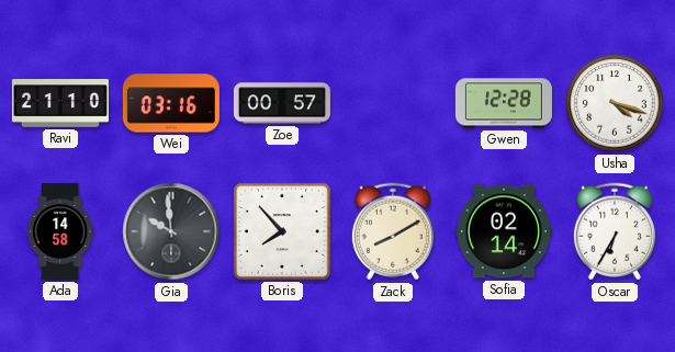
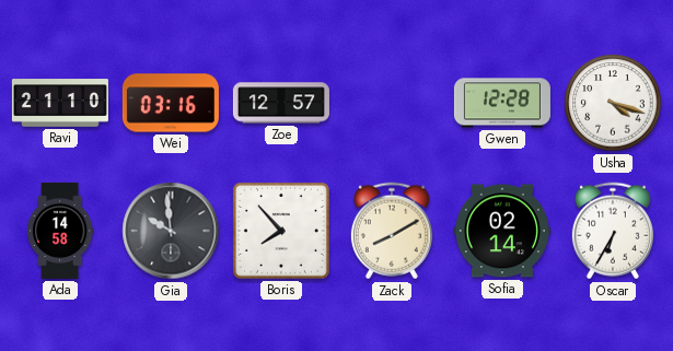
Zoe: 00:57 -> 12:57 (281, 103)
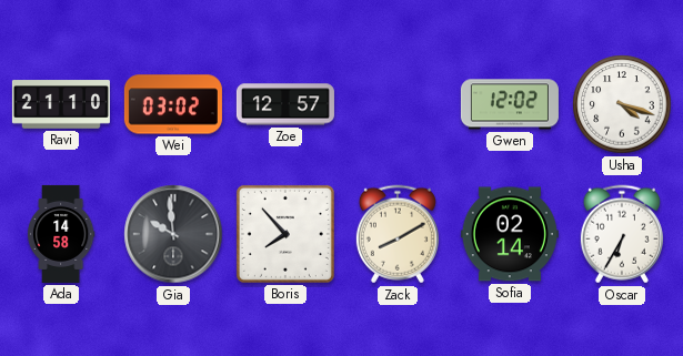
Wei: 03:16 -> 03:02 (173, 104)
Gwen: 12:28 -> 12:02 (510, 104)
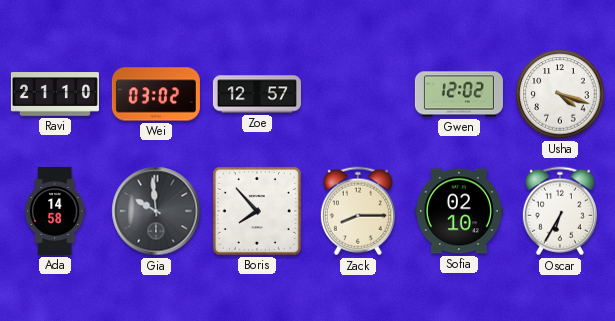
Zack: 8:10 -> 8:15 (358, 211)
Sofia: 02:14 -> 02:10 (459, 211)
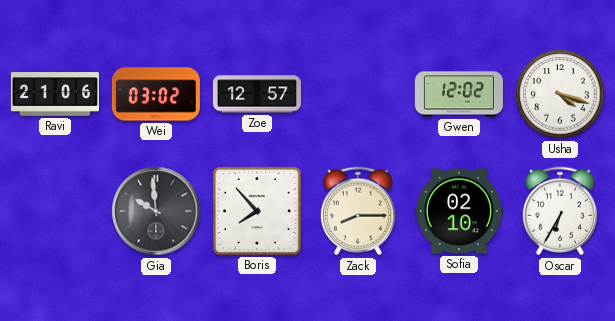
Ravi: 21:10 -> 21:06 (55, 94)
Ada: 14:58 -> none (55, 211)
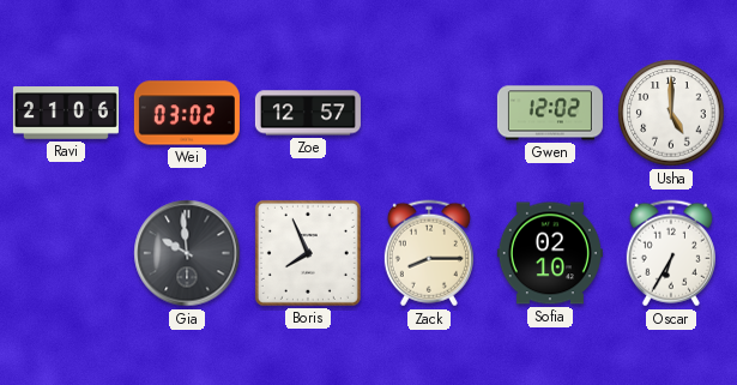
Usha: 4:18 -> 5:00 (671, 113)
Boris: 7:53 -> 7:56 (308, 253)
